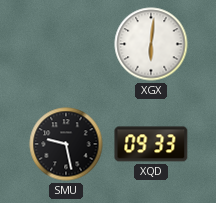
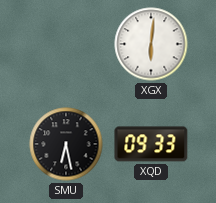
SMU: 9:28 -> 6:28 (66, 144)
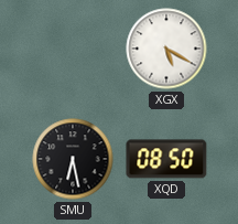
XGX: 6:01 -> 5:20 (166, 49)
XQD: 09:33 -> 08:50 (166, 159)
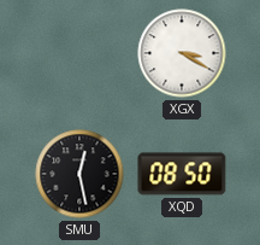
XGX: 5:20 -> 3:20 (182, 53)
SMU: 6:28 -> 12:28 (79, 174)
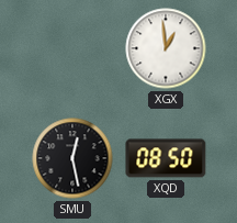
XGX: 3:20 -> 12:59 (166, 48)
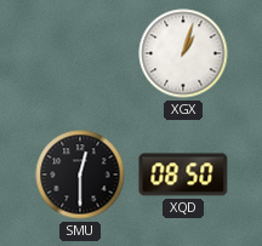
XGX: 12:59 -> 1:03 (183, 53)
SMU: 12:28 -> 12:30 (80, 175)
